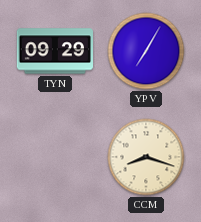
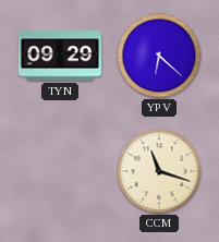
YPV: 7:05 -> 6:22 (159, 56)
CCM: 8:18 -> 11:18 (159, 171)
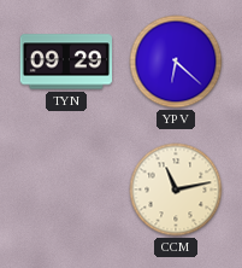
CCM: 11:18 -> 11:13 (176, 190)
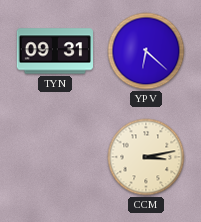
TYN: 09:29 -> 09:31 (54, 51)
CCM: 11:13 -> 3:13 (146, 157)
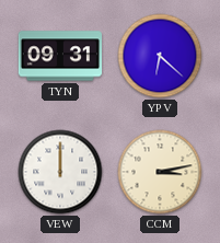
VEW: none -> 12:00 (60, 172)
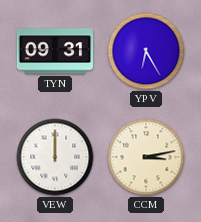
YPV: 6:22 -> 6:25 (146, 51)
